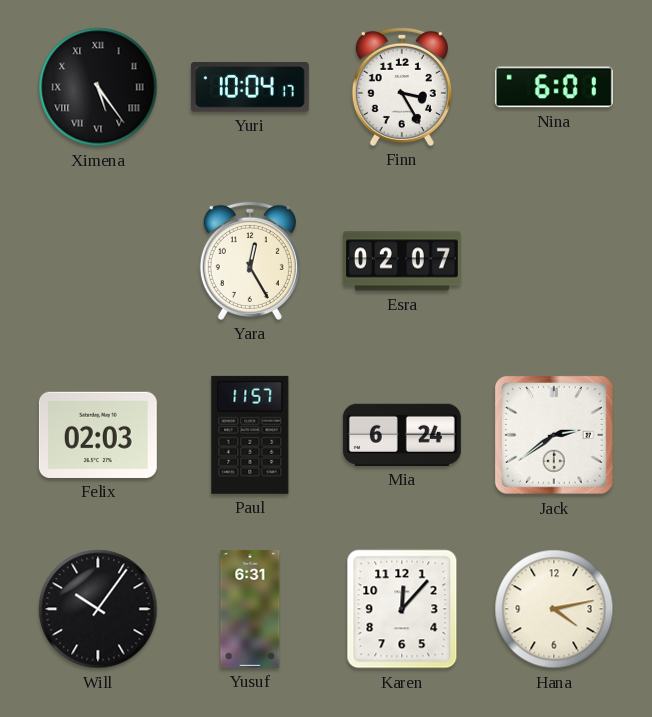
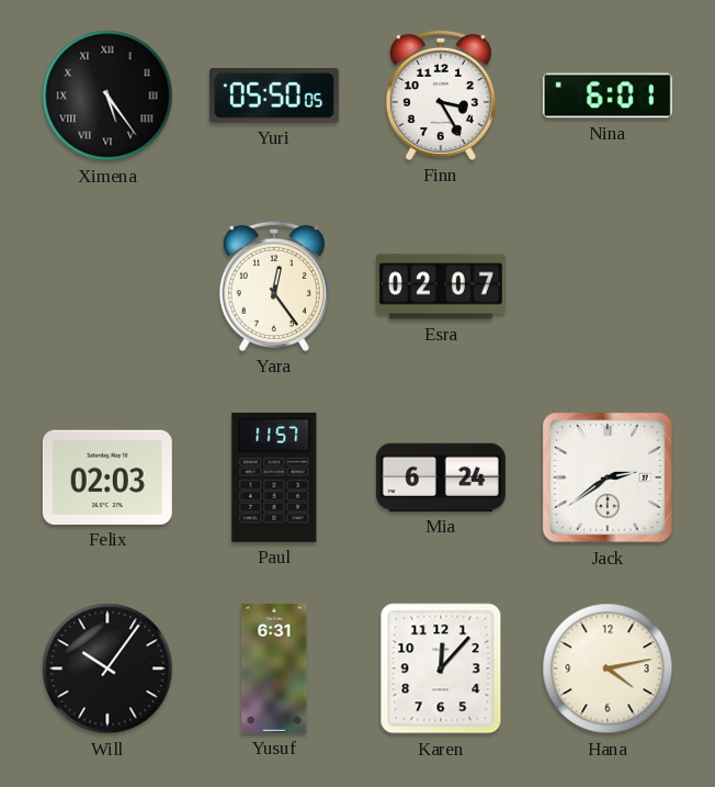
Yuri: 10:04 -> 05:50 (274, 97)
Yara: 12:25 -> 12:24 (274, 286)
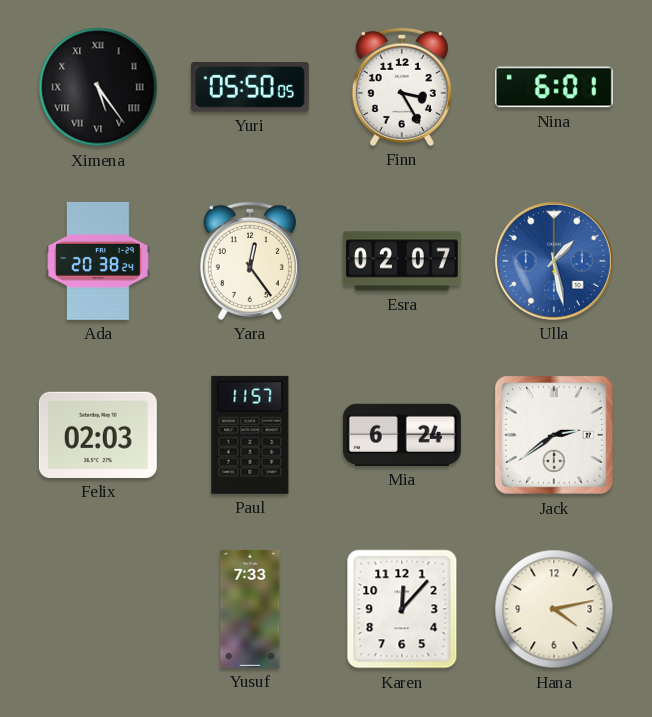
Ada: none -> 20:38 (98, 261)
Ulla: none -> 1:28 (554, 261)
Will: 10:06 -> none (107, 668)
Yusuf: 6:31 -> 7:33 (250, 609)
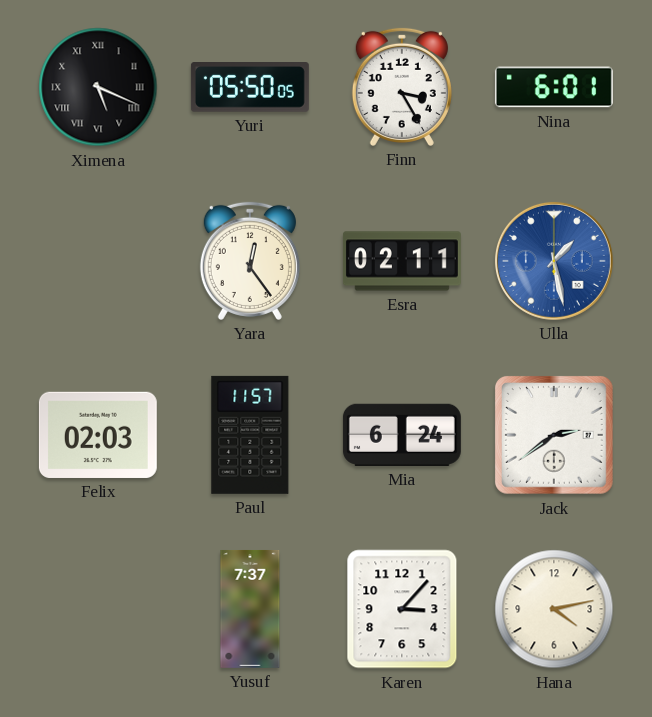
Ximena: 5:24 -> 5:19 (98, 87)
Ada: 20:38 -> none (98, 261)
Esra: 02:07 -> 02:11 (402, 261)
Yusuf: 7:33 -> 7:37 (250, 609)
Karen: 12:07 -> 3:07 (402, 609)
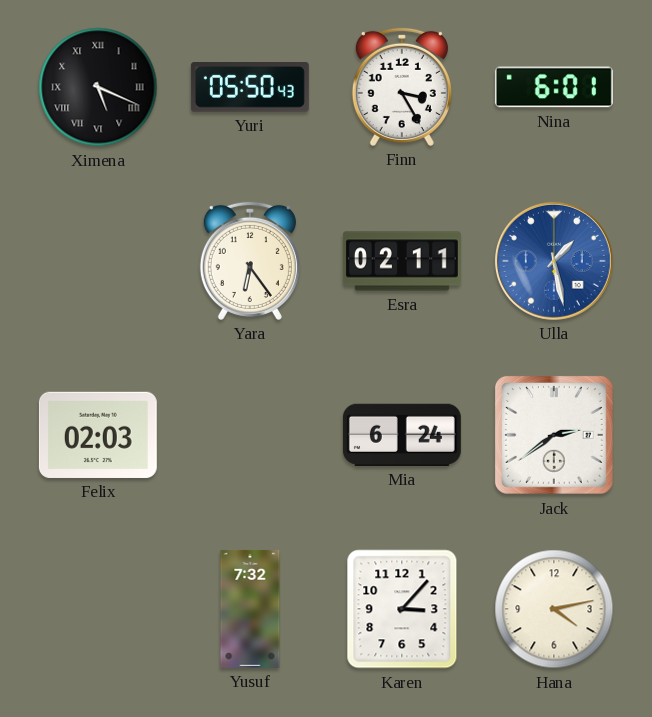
Yuri: 05:50:05 -> 05:50:43 (250, 88)
Yara: 12:24 -> 6:24 (250, 261)
Paul: 11:57 -> none (250, 435)
Yusuf: 7:37 -> 7:32 (250, 609)
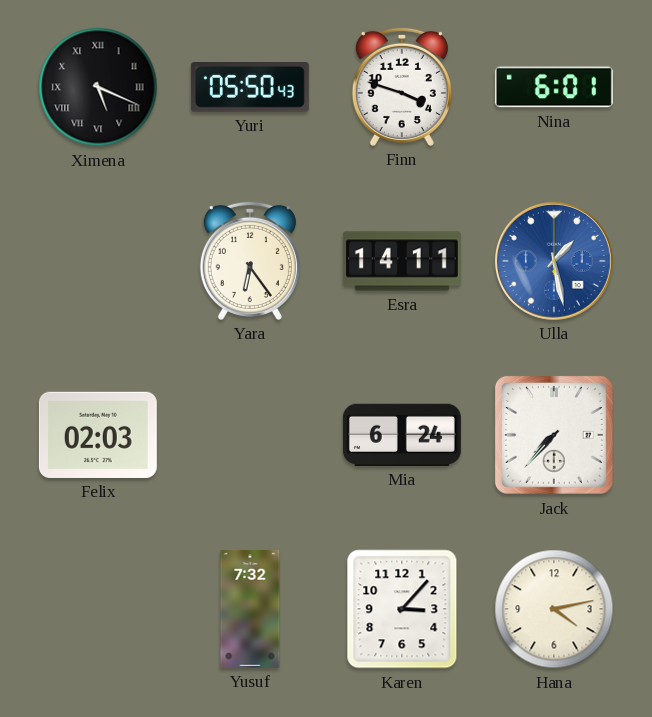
Finn: 3:25 -> 3:48 (402, 87)
Esra: 02:11 -> 14:11 (402, 261)
Jack: 2:39 -> 7:37 (554, 435)
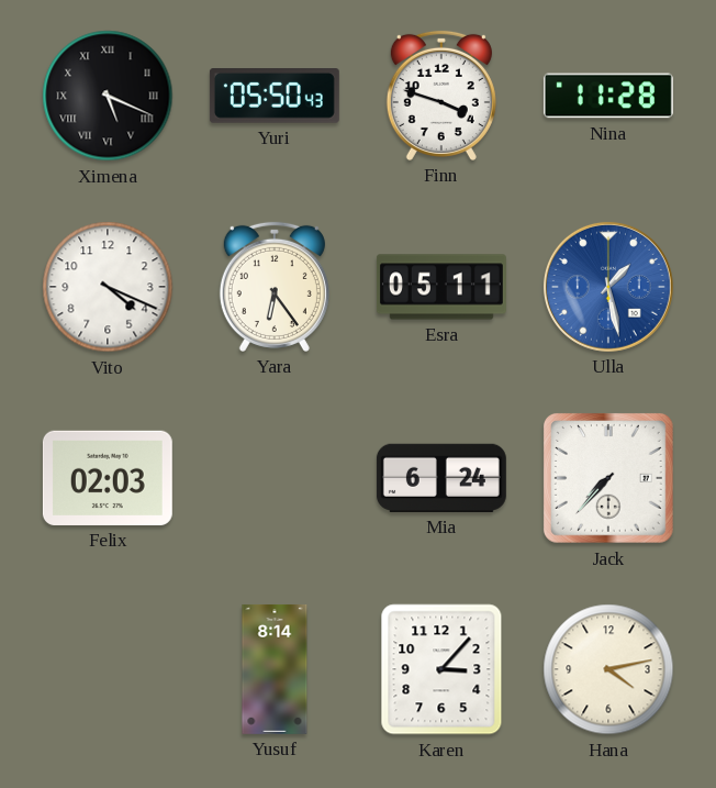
Nina: 6:01 -> 11:28 (608, 96)
Vito: none -> 4:19 (108, 287)
Esra: 14:11 -> 05:11 (441, 287)
Yusuf: 7:32 -> 8:14 (275, 669)
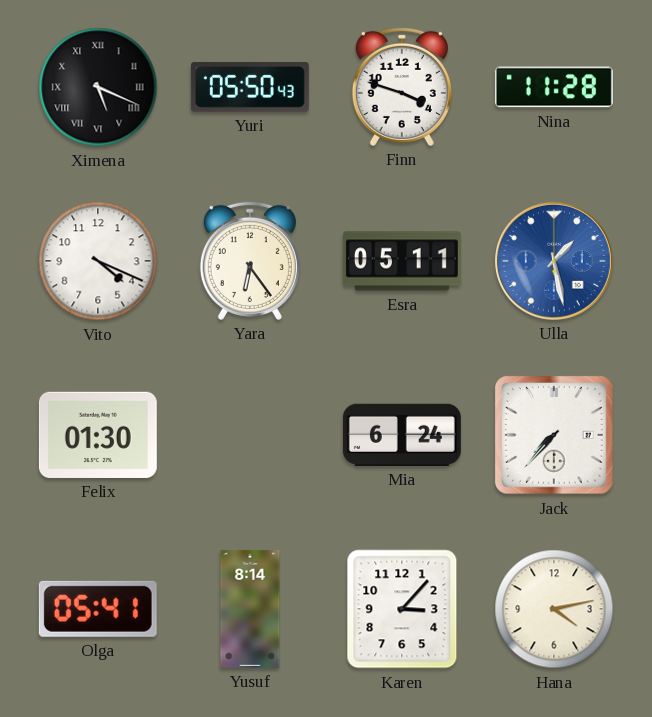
Felix: 02:03 -> 01:30 (98, 435)
Olga: none -> 05:41 (98, 609)
